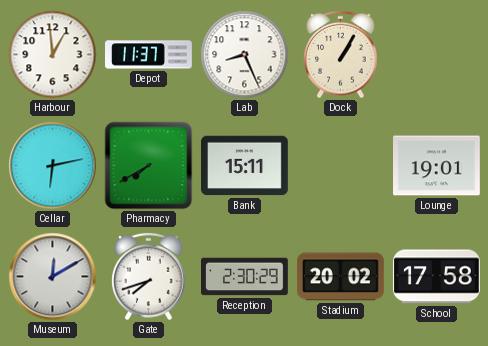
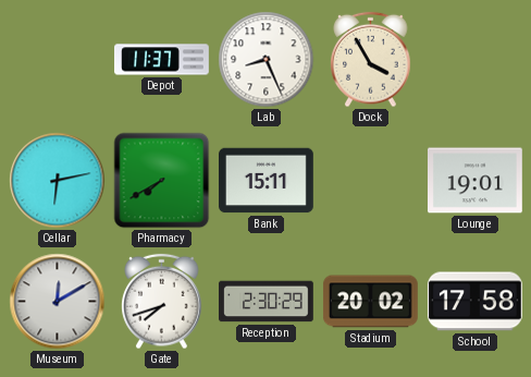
Harbour: 12:59 -> none (53, 55)
Dock: 1:05 -> 3:55 (371, 60)
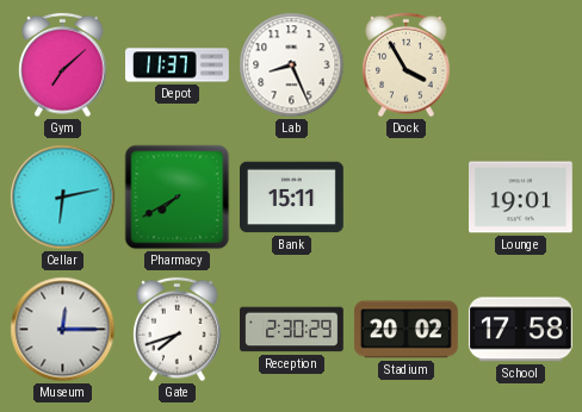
Gym: none -> 7:08 (63, 65)
Museum: 12:10 -> 12:15 (63, 330)
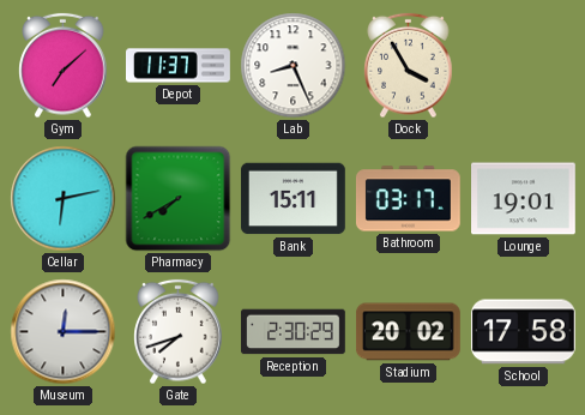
Bathroom: none -> 03:17 (408, 199)
